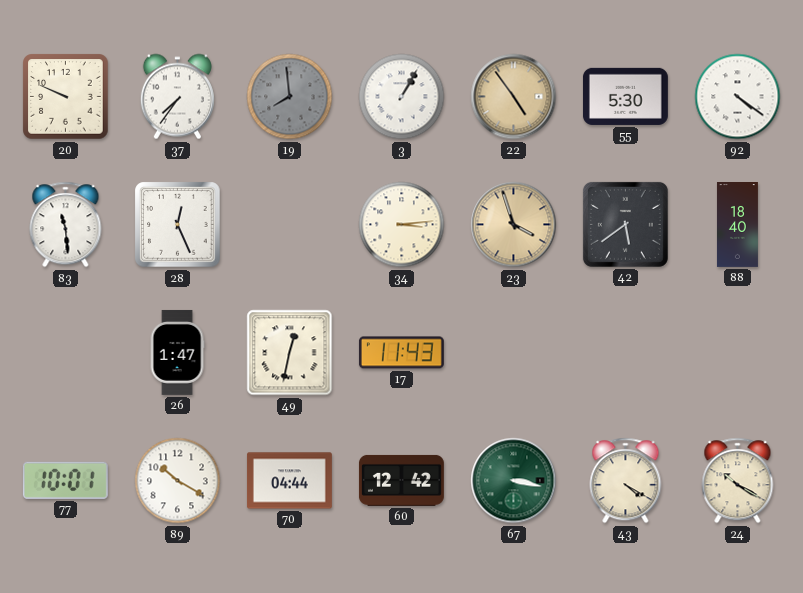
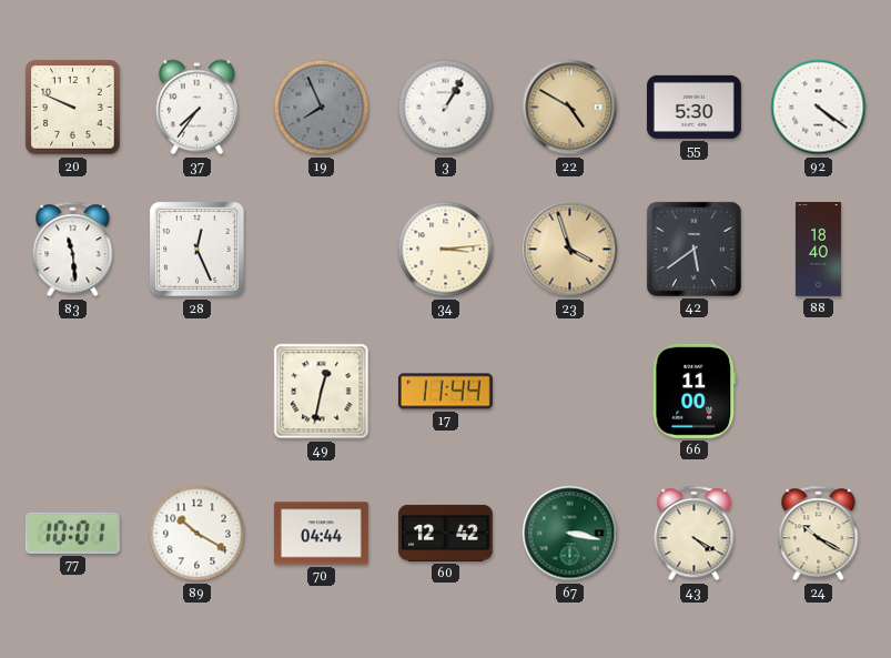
19: 7:59 -> 7:56 (322, 108)
22: 4:54 -> 4:50 (570, 108)
26: 1:47 -> none (177, 353)
17: 11:43 -> 11:44 (445, 392)
66: none -> 11:00 (695, 391)
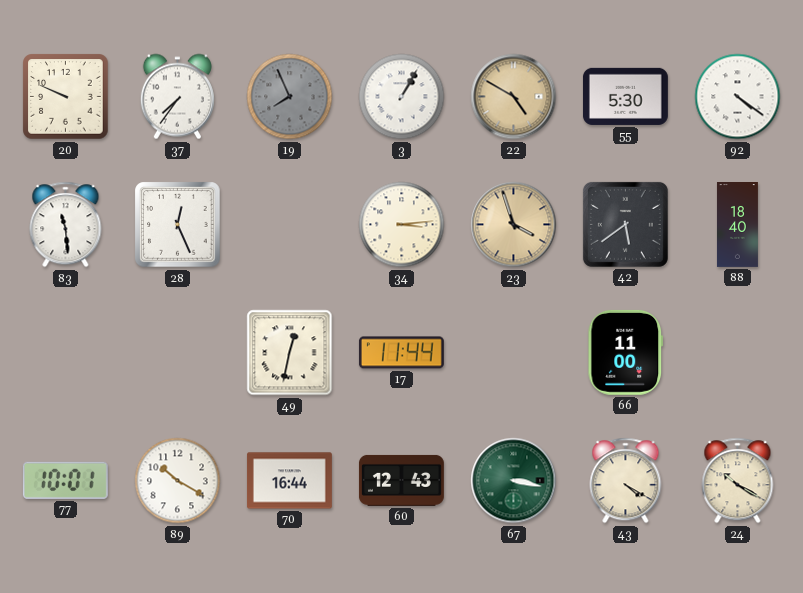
70: 04:44 -> 16:44 (289, 481)
60: 12:42 -> 12:43 (401, 480)
